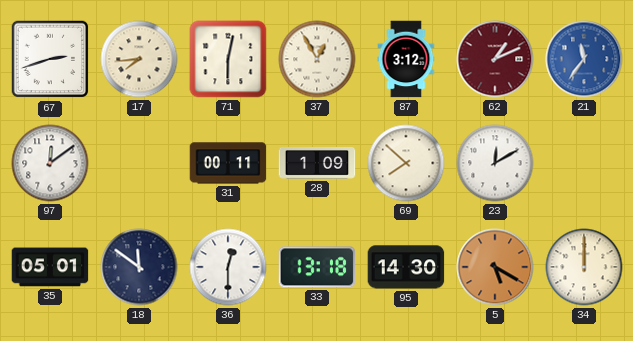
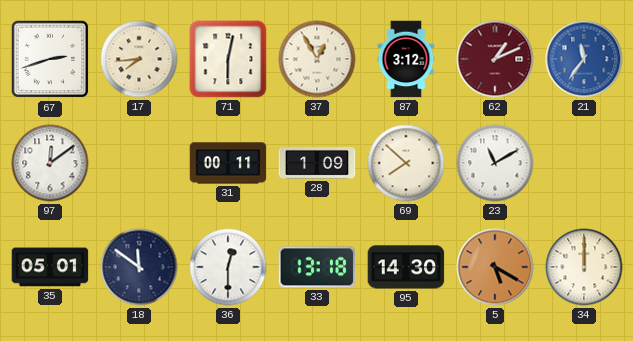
23: 12:10 -> 11:10 (495, 163)
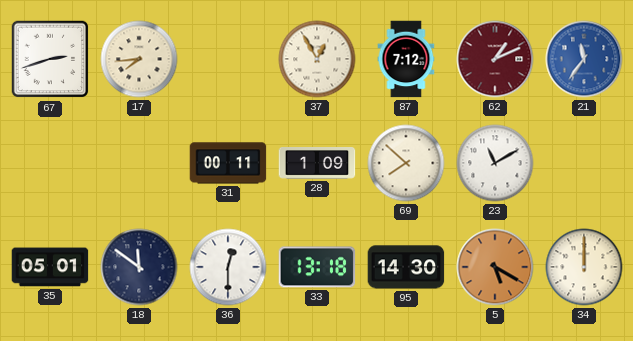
71: 6:02 -> none (228, 59)
87: 3:12 -> 7:12 (406, 59)
97: 12:09 -> none (50, 163)
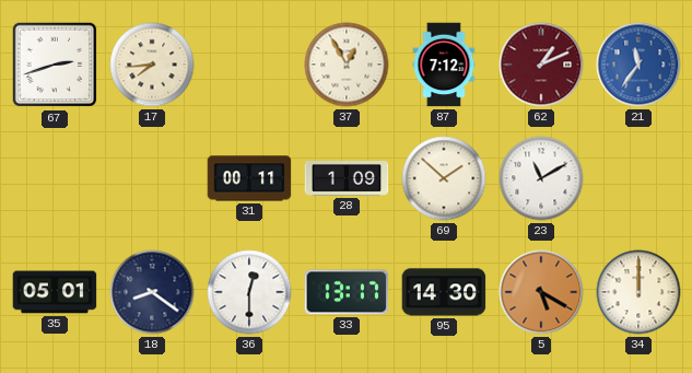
69: 7:52 -> 1:52 (444, 178)
18: 11:51 -> 8:21 (152, 292)
33: 13:18 -> 13:17 (347, 292)
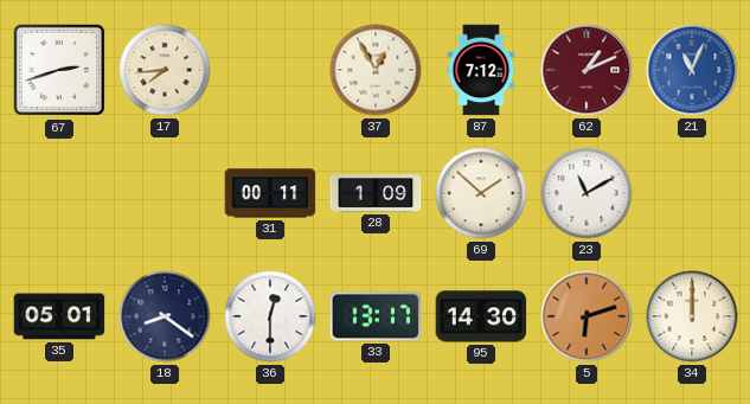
21: 11:36 -> 11:04 (692, 70)
5: 5:20 -> 6:12 (586, 316)
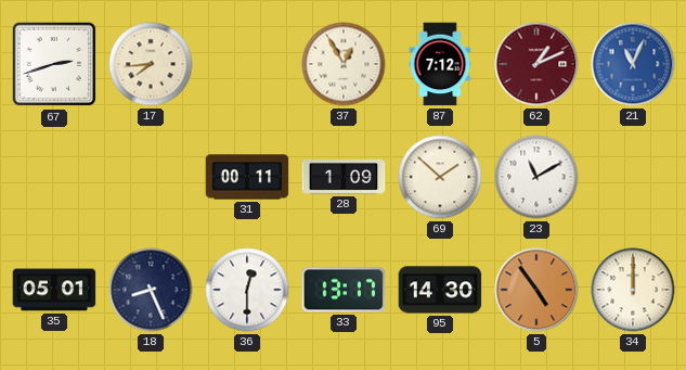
18: 8:21 -> 8:26 (151, 290)
5: 6:12 -> 4:54 (536, 290)
